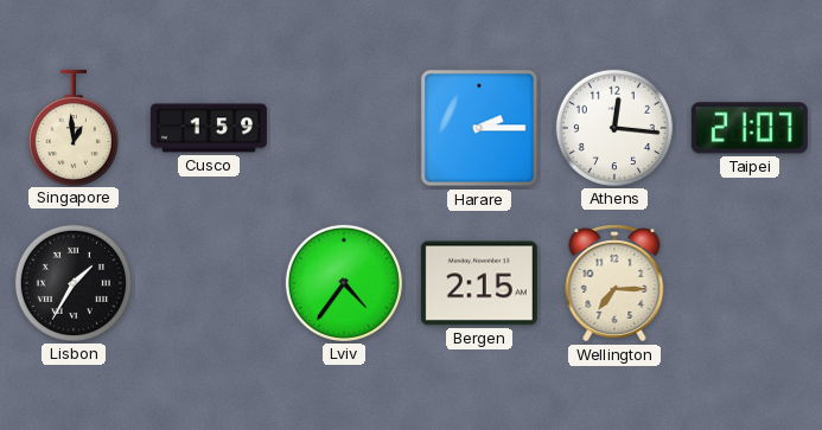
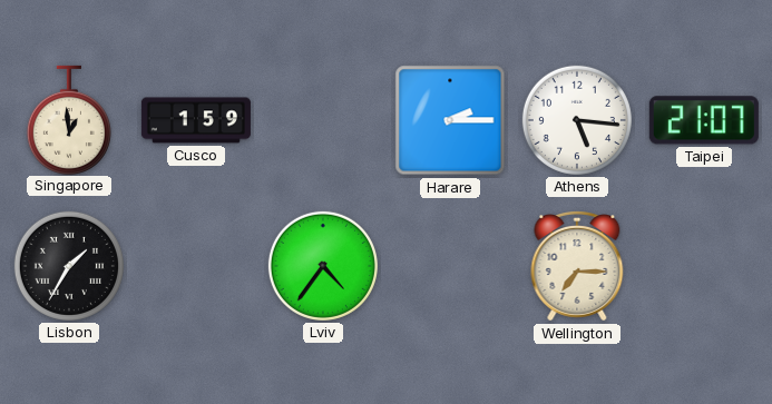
Athens: 12:16 -> 5:16 (577, 120)
Bergen: 2:15 -> none (479, 283)
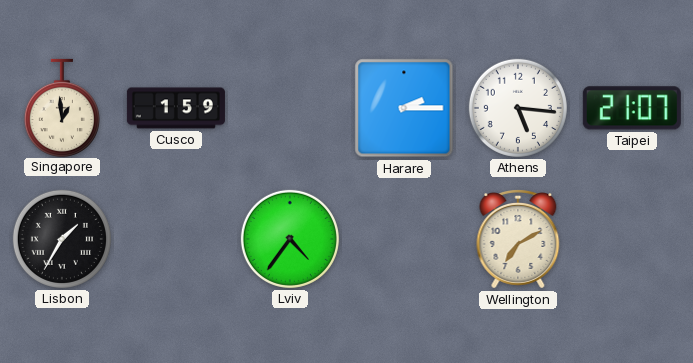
Wellington: 7:15 -> 7:10 (518, 240)
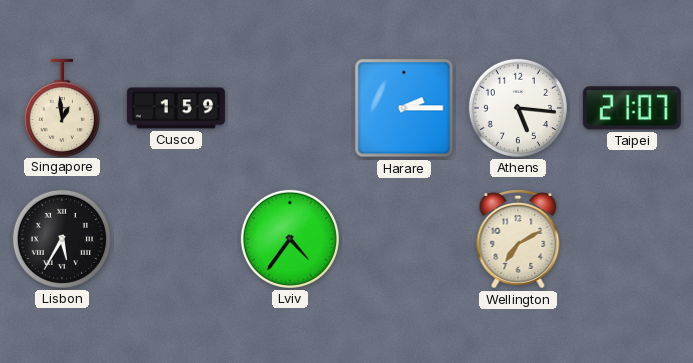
Lisbon: 1:35 -> 5:35 (62, 239)
